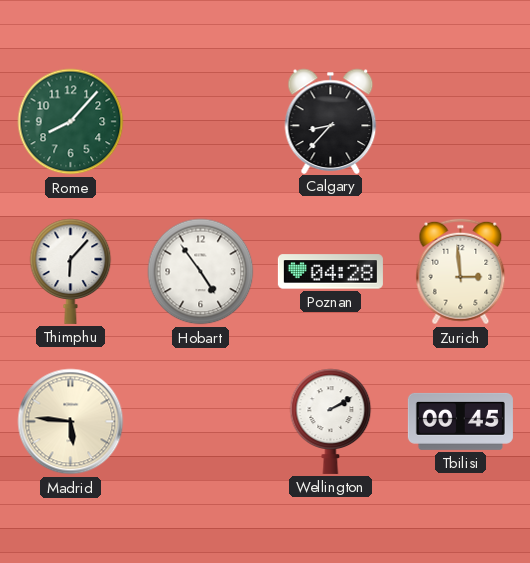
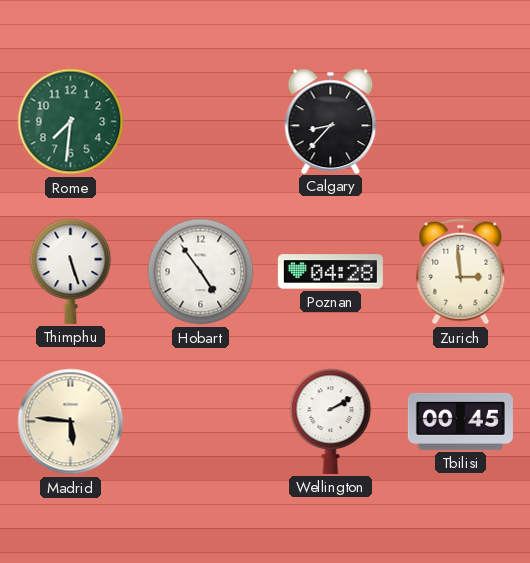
Rome: 8:07 -> 7:31 (71, 122)
Thimphu: 6:07 -> 5:27 (71, 271)
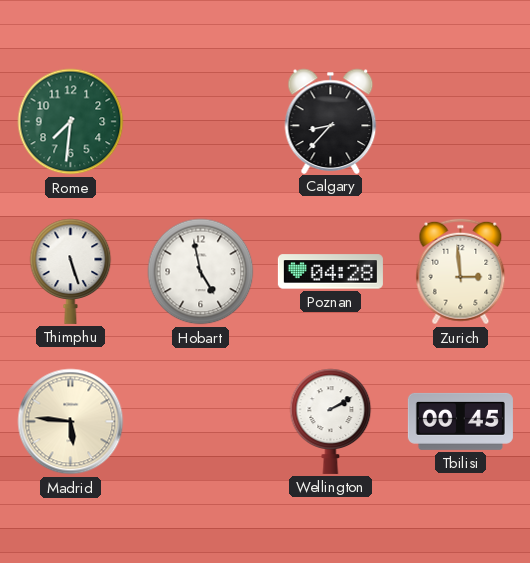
Hobart: 4:54 -> 4:58 (201, 272)
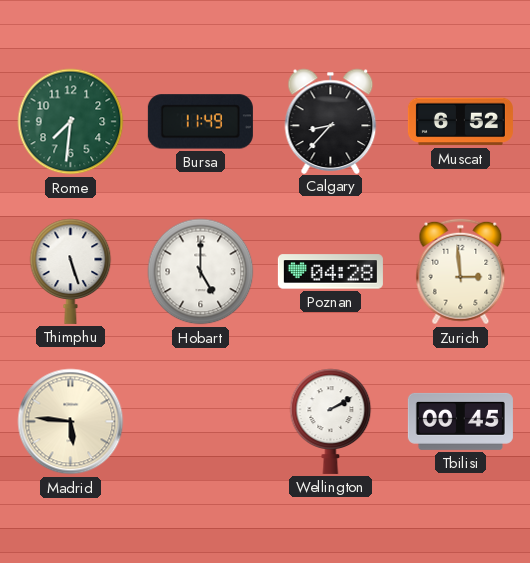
Bursa: none -> 11:49 (200, 122)
Muscat: none -> 6:52 (460, 122)
Hobart: 4:58 -> 5:00 (201, 272)
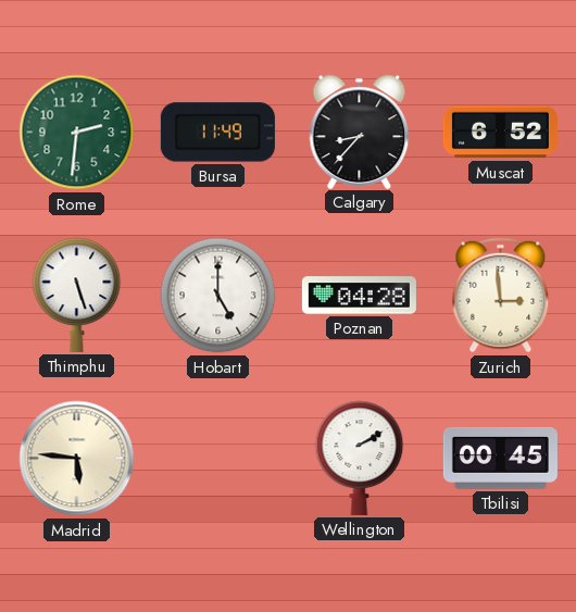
Rome: 7:31 -> 2:31 (77, 133)
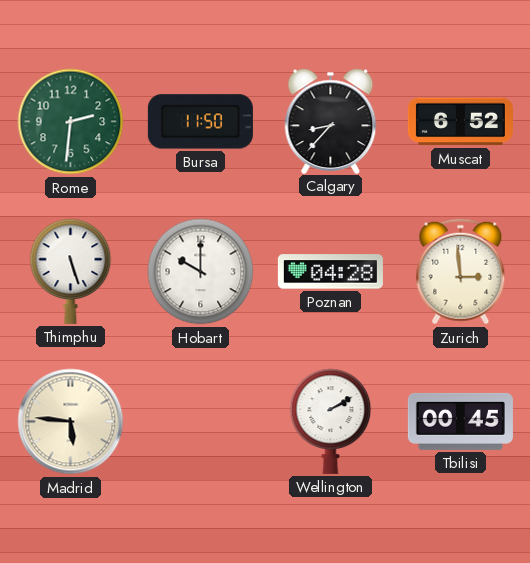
Bursa: 11:49 -> 11:50 (200, 122)
Hobart: 5:00 -> 10:00 (201, 272)
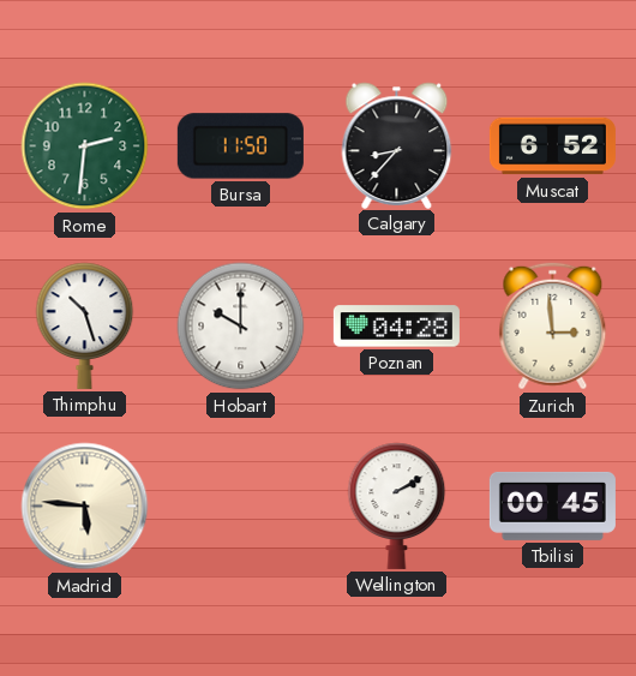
Thimphu: 5:27 -> 10:27 (85, 325)
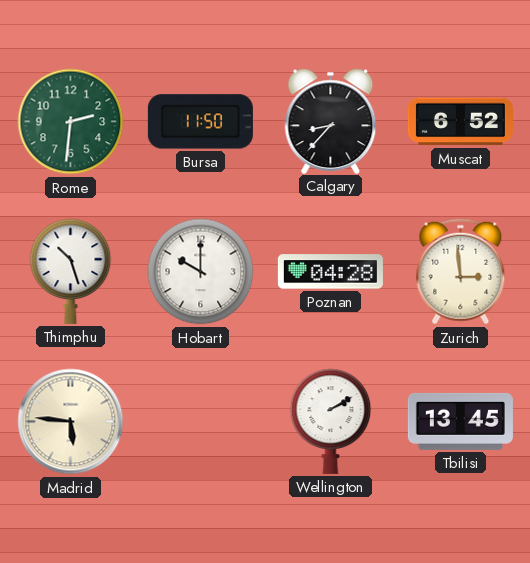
Tbilisi: 00:45 -> 13:45 (460, 421)
